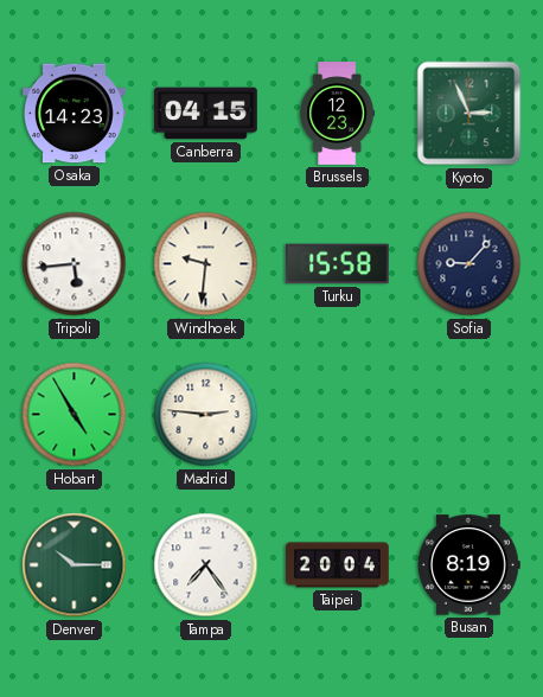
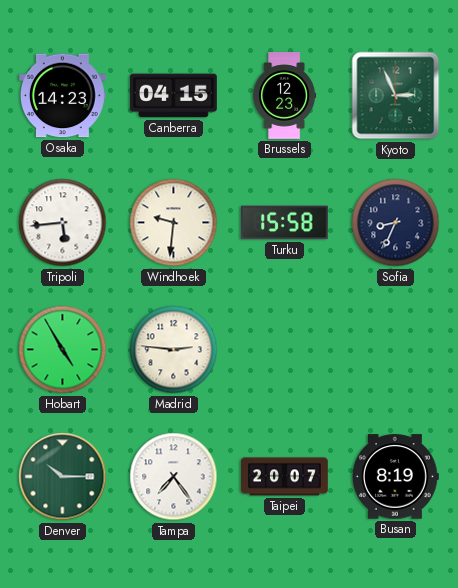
Sofia: 9:07 -> 8:34 (396, 223)
Taipei: 20:04 -> 20:07 (285, 477)
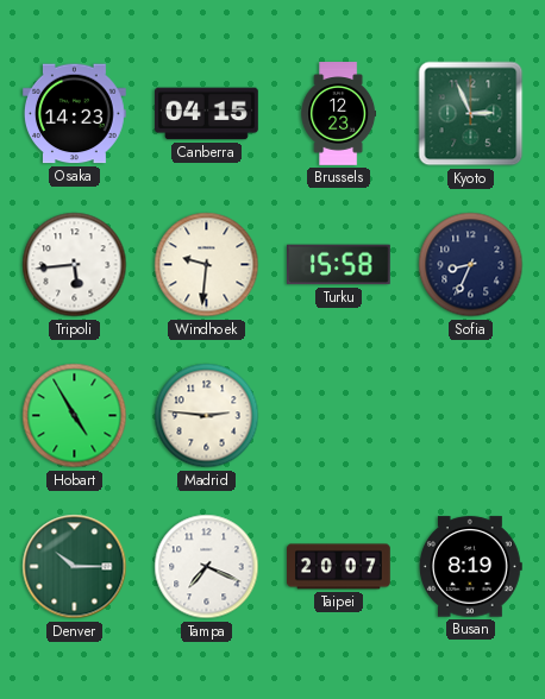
Tampa: 7:24 -> 7:19 (207, 567)
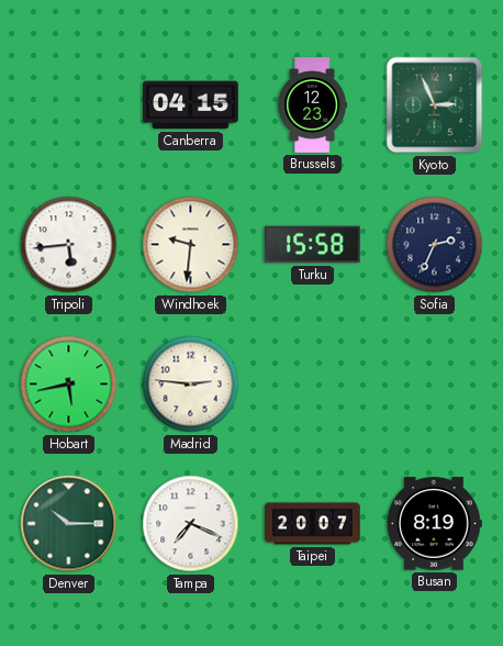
Osaka: 14:23 -> none (75, 114)
Sofia: 8:34 -> 2:34 (435, 245)
Hobart: 4:55 -> 5:43 (69, 385)
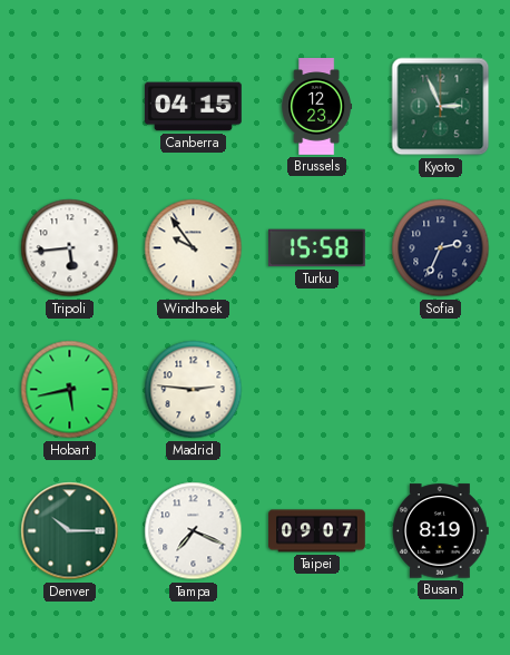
Windhoek: 9:31 -> 9:54 (194, 248)
Taipei: 20:07 -> 09:07 (317, 531)
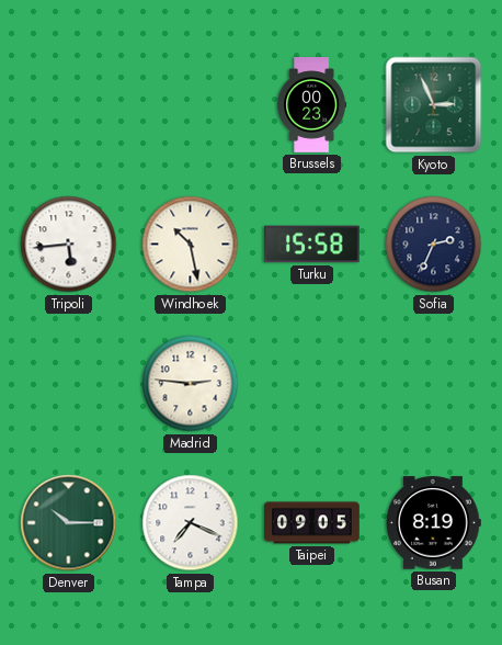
Canberra: 04:15 -> none (194, 107)
Brussels: 12:23 -> 00:23 (312, 105)
Windhoek: 9:54 -> 10:28 (191, 245)
Hobart: 5:43 -> none (70, 390)
Taipei: 09:07 -> 09:05 (312, 523)
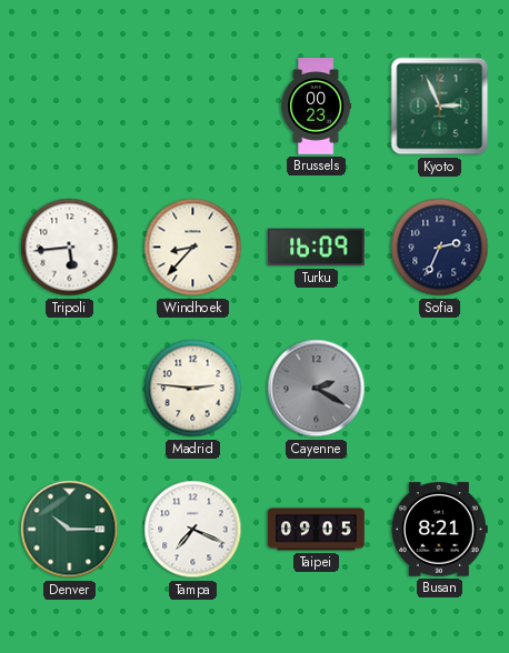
Windhoek: 10:28 -> 8:37 (193, 248)
Turku: 15:58 -> 16:09 (317, 248)
Cayenne: none -> 2:20 (317, 389)
Busan: 8:19 -> 8:21 (439, 530)
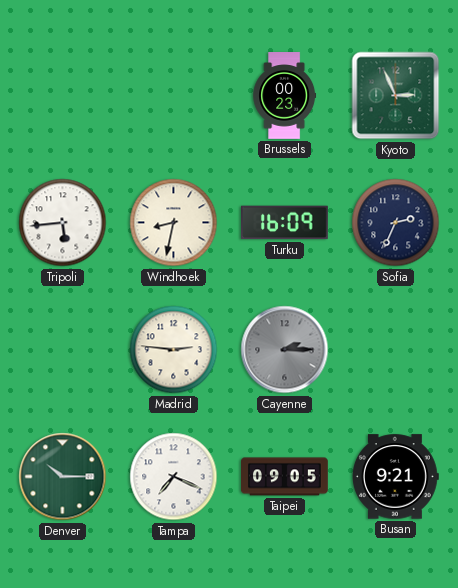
Windhoek: 8:37 -> 8:32 (174, 223)
Cayenne: 2:20 -> 2:15 (285, 350)
Busan: 8:21 -> 9:21 (395, 477)
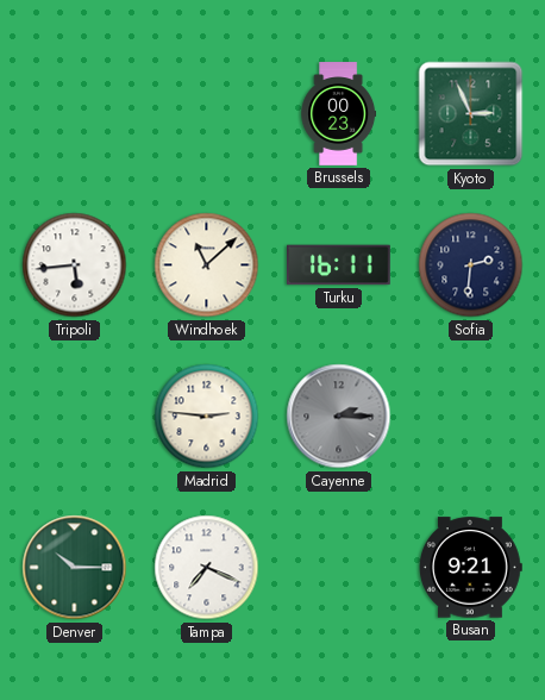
Windhoek: 8:32 -> 11:08 (207, 265)
Turku: 16:09 -> 16:11 (339, 265)
Sofia: 2:34 -> 2:31 (471, 265)
Taipei: 09:05 -> none (285, 477)
